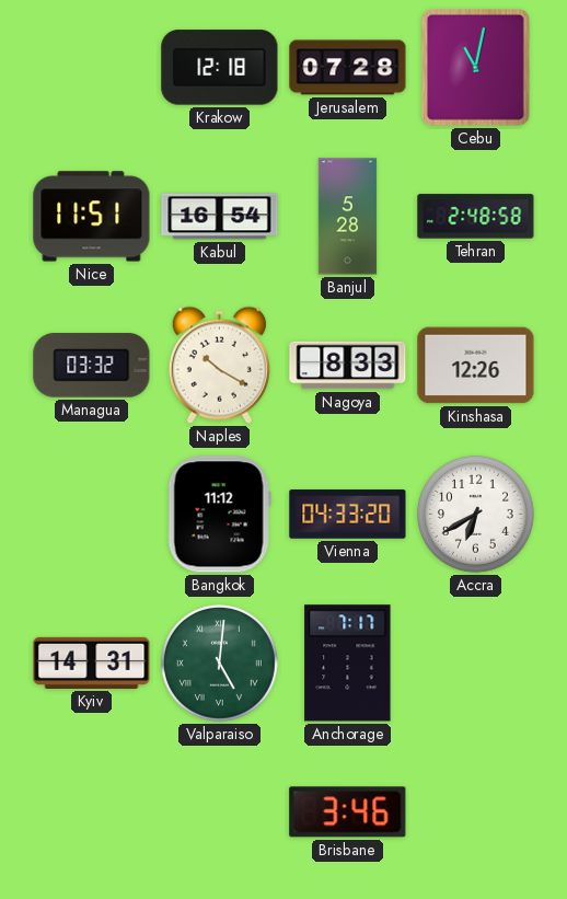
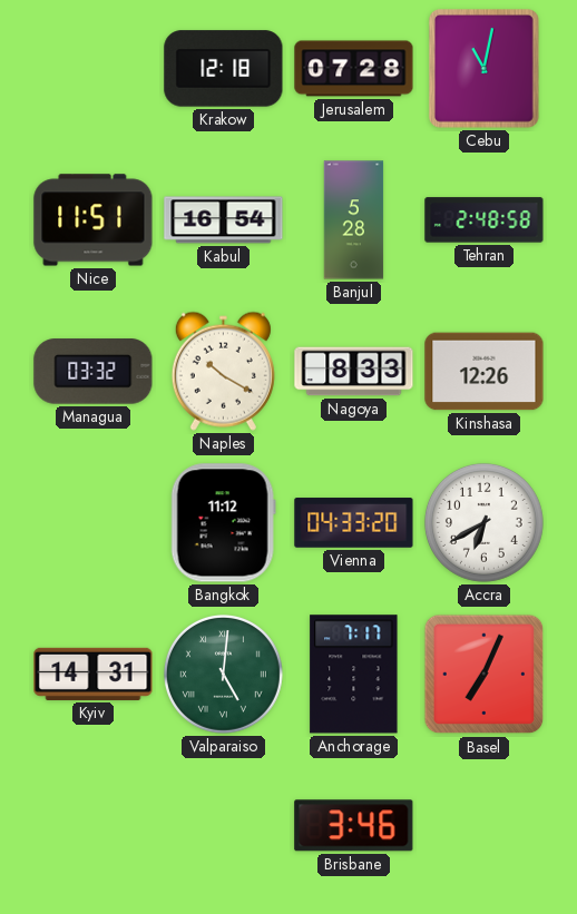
Basel: none -> 7:04 (485, 675)
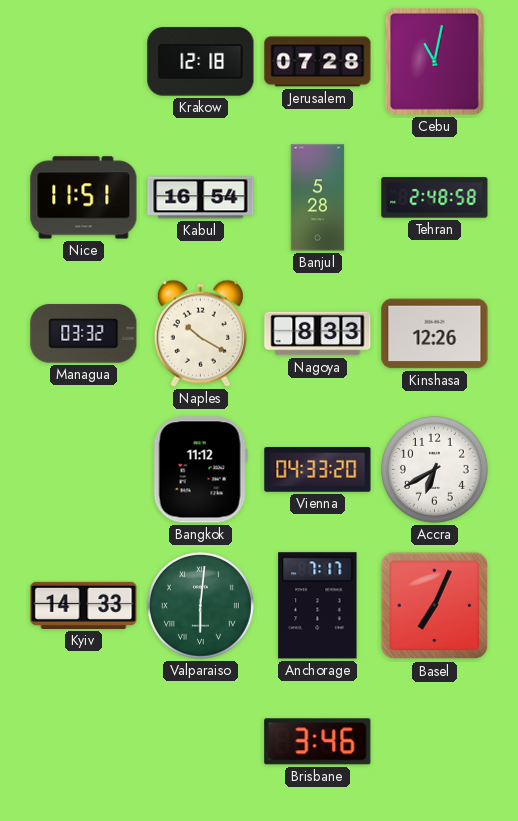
Kyiv: 14:31 -> 14:33 (84, 605)
Valparaiso: 5:01 -> 6:01 (200, 605)
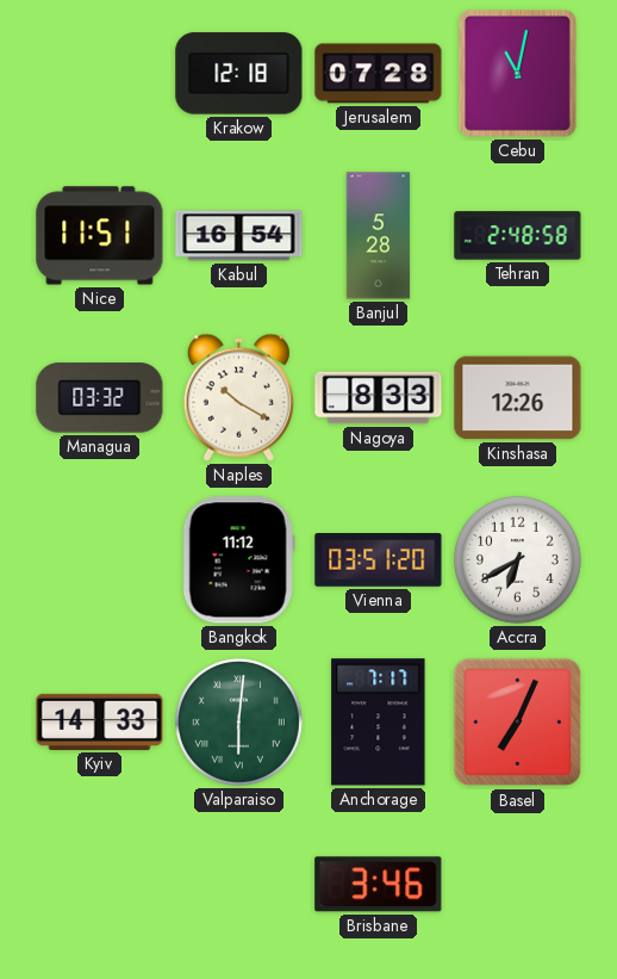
Vienna: 04:33 -> 03:51 (379, 560)
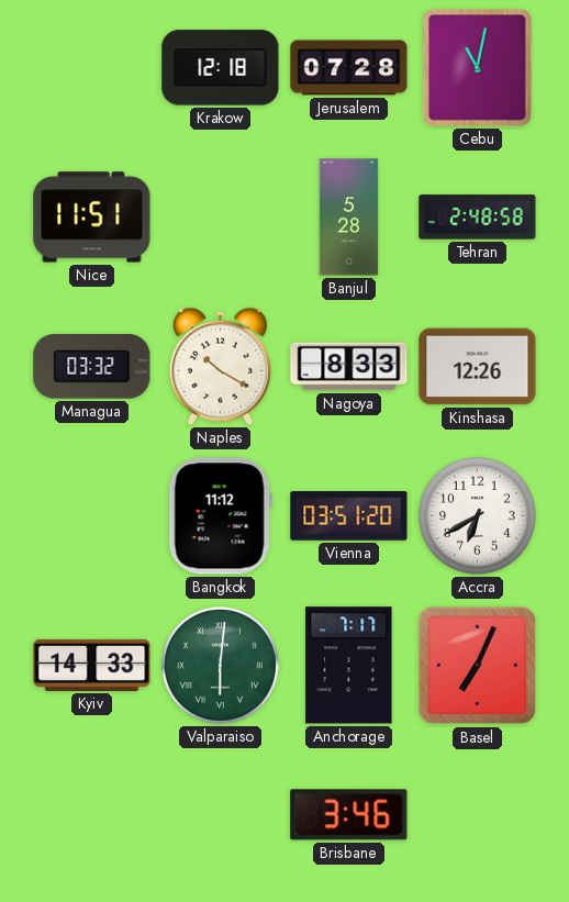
Kabul: 16:54 -> none (239, 236)
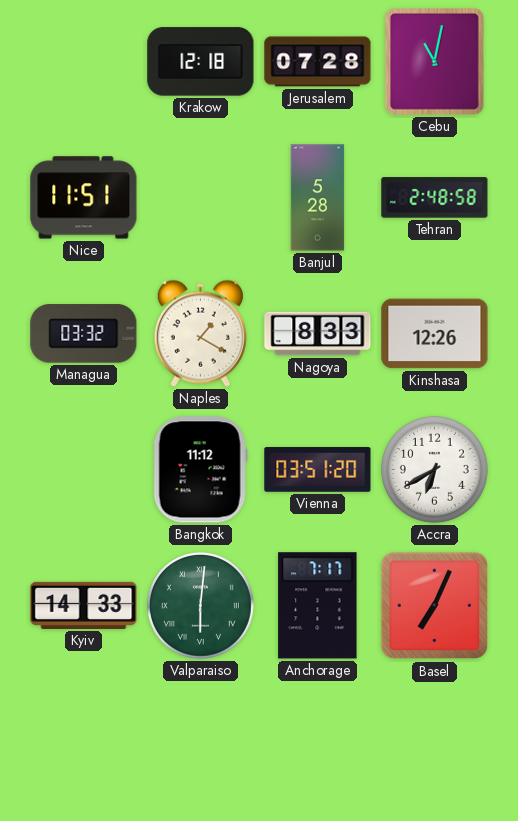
Naples: 10:20 -> 1:20 (200, 333)
Brisbane: 3:46 -> none (349, 815)
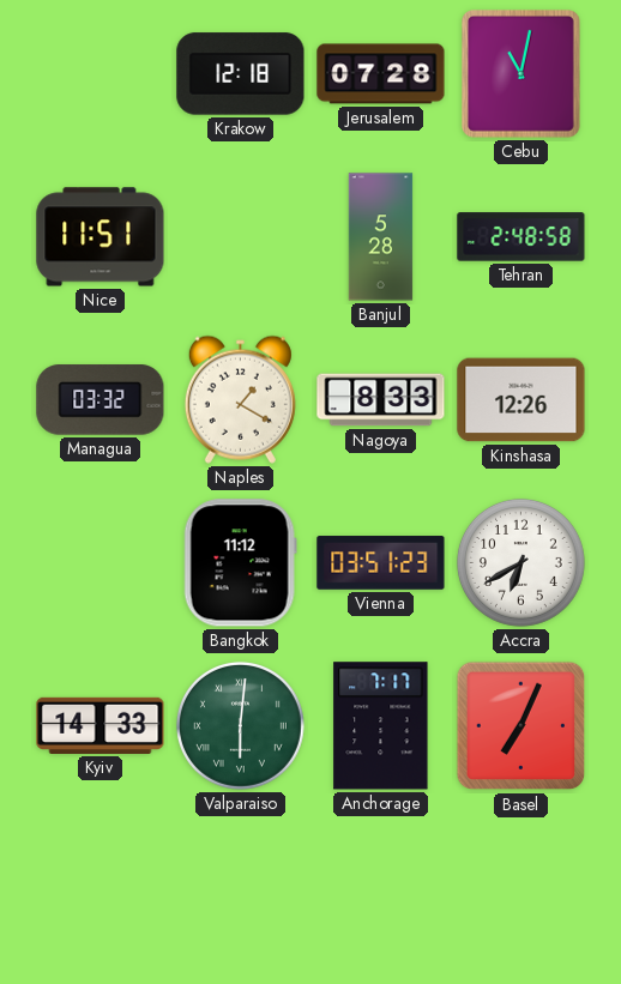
Vienna: 03:51:20 -> 03:51:23 (381, 563)
